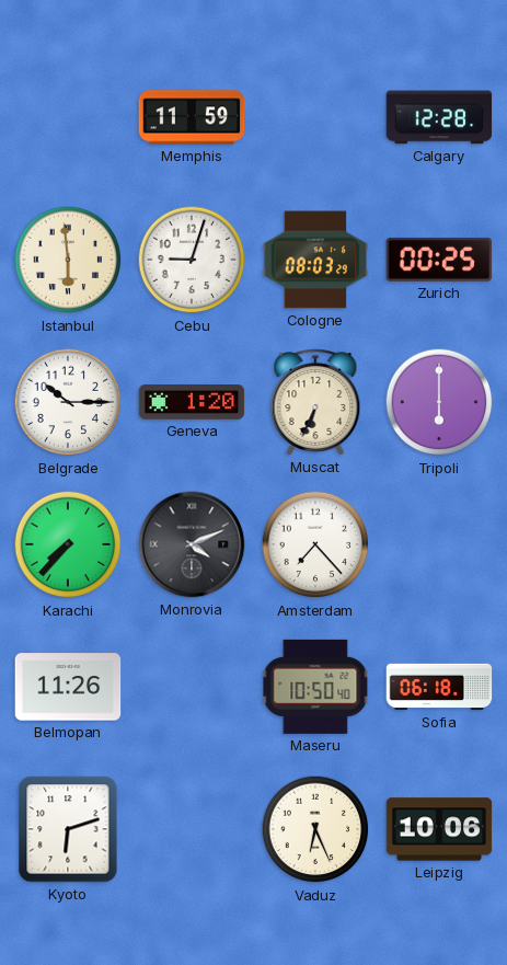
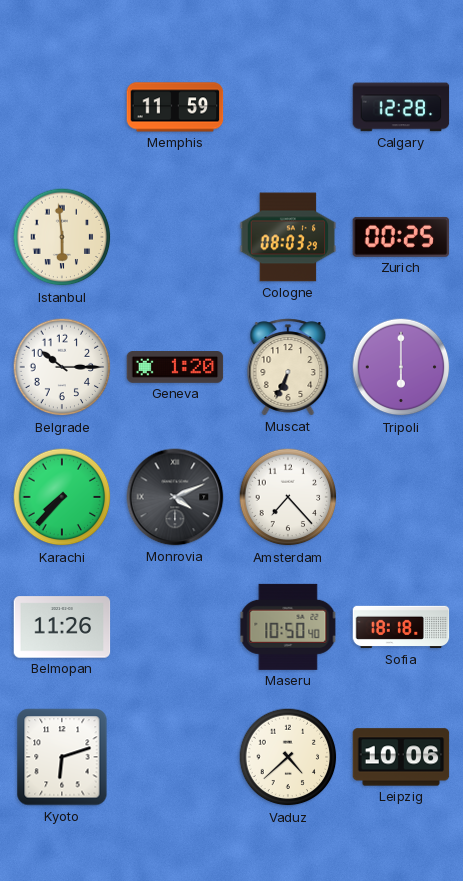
Cebu: 9:03 -> none (192, 260)
Sofia: 06:18 -> 18:18 (401, 627)
Vaduz: 6:26 -> 4:38 (288, 757)
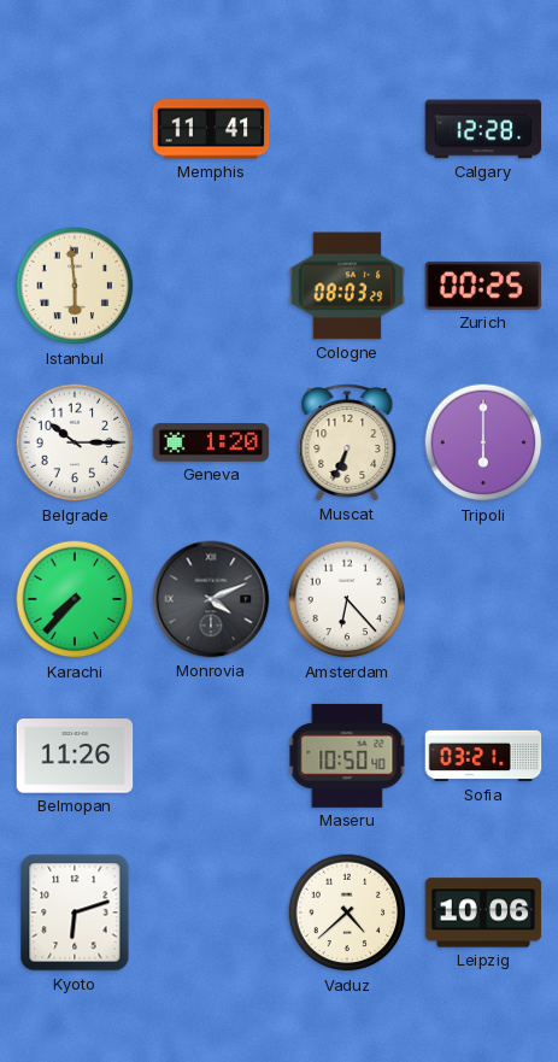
Memphis: 11:59 -> 11:41 (211, 129)
Amsterdam: 7:23 -> 6:23 (347, 599)
Sofia: 18:18 -> 03:21 (483, 756)
